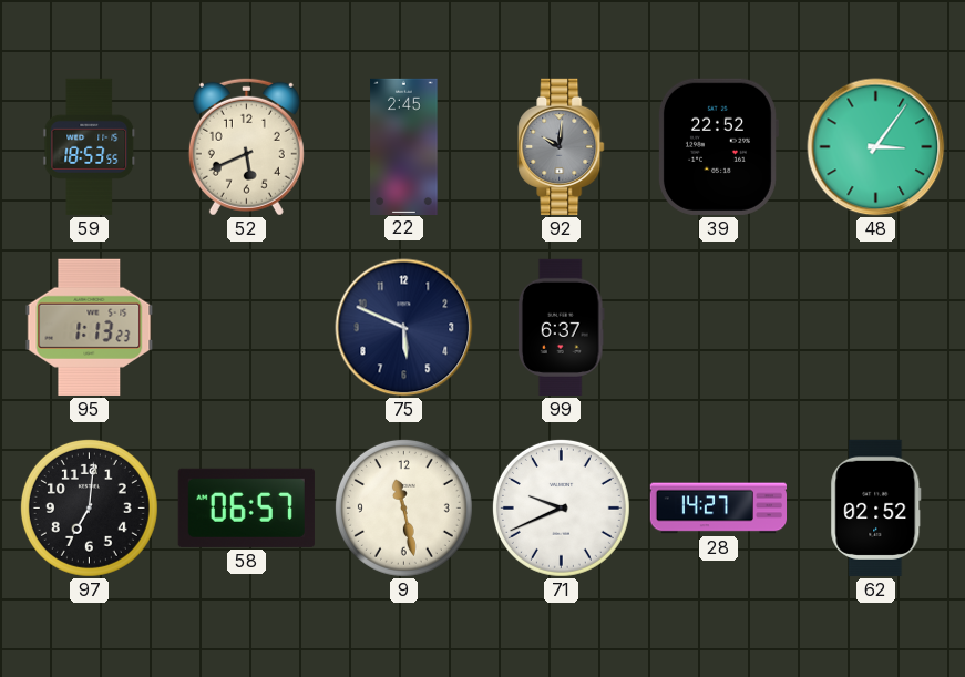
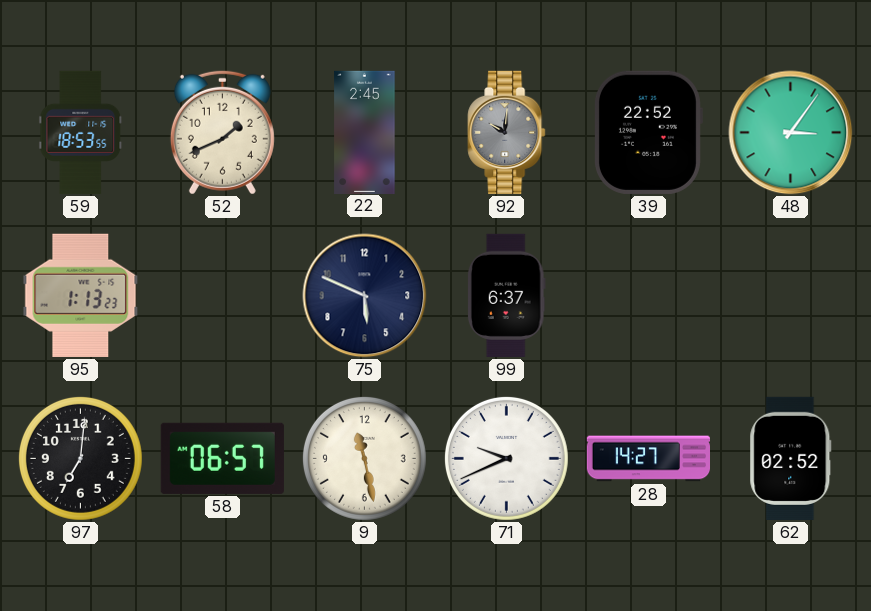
52: 5:41 -> 1:41 (222, 132)
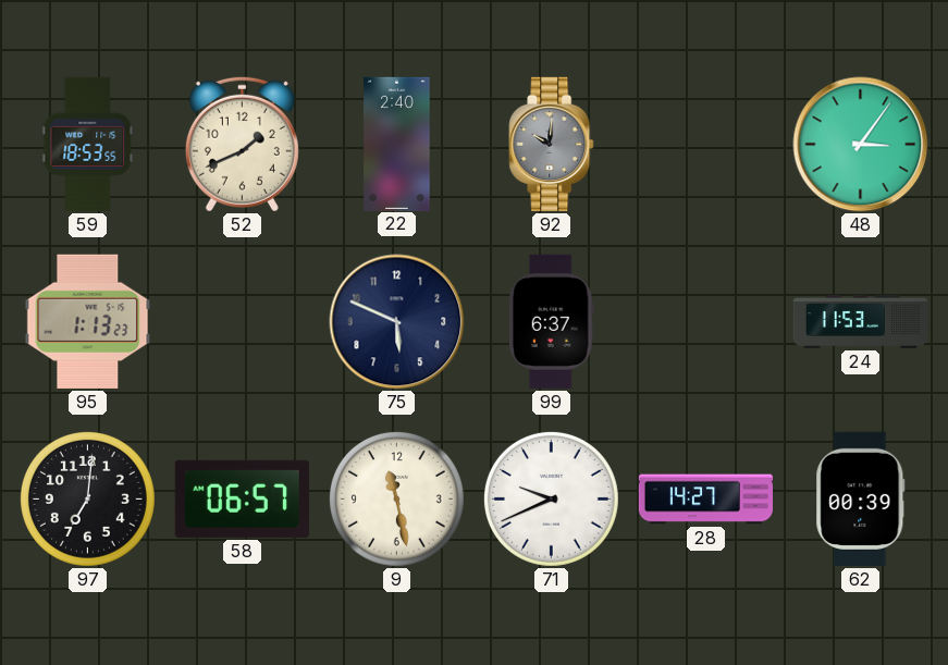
22: 2:45 -> 2:40 (397, 144)
39: 22:52 -> none (648, 132)
24: none -> 11:53 (860, 322)
62: 02:52 -> 00:39 (861, 498)
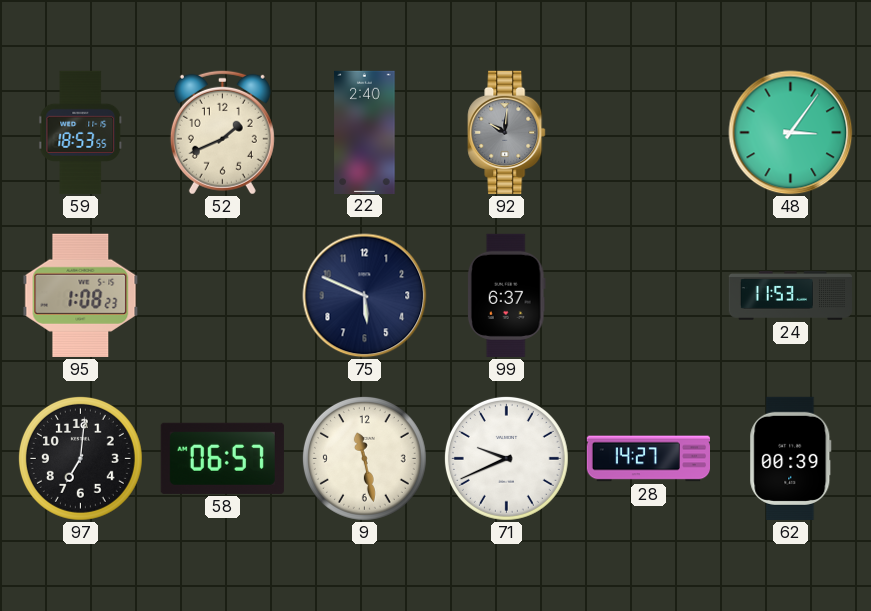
95: 1:13 -> 1:08 (81, 295)
